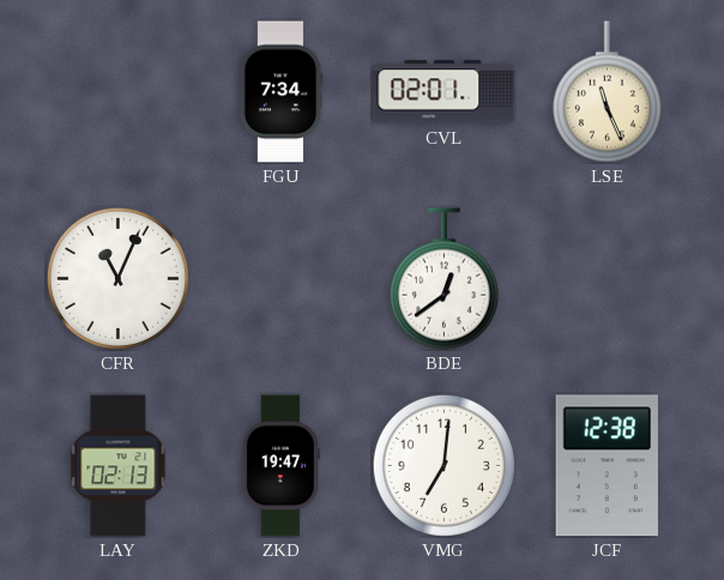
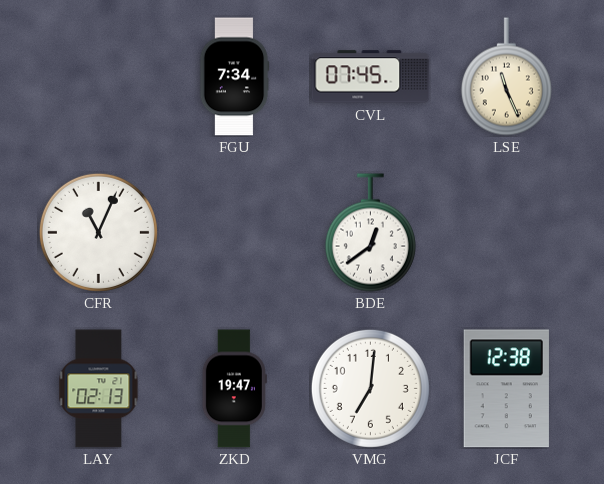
CVL: 02:01 -> 07:45 (371, 77)
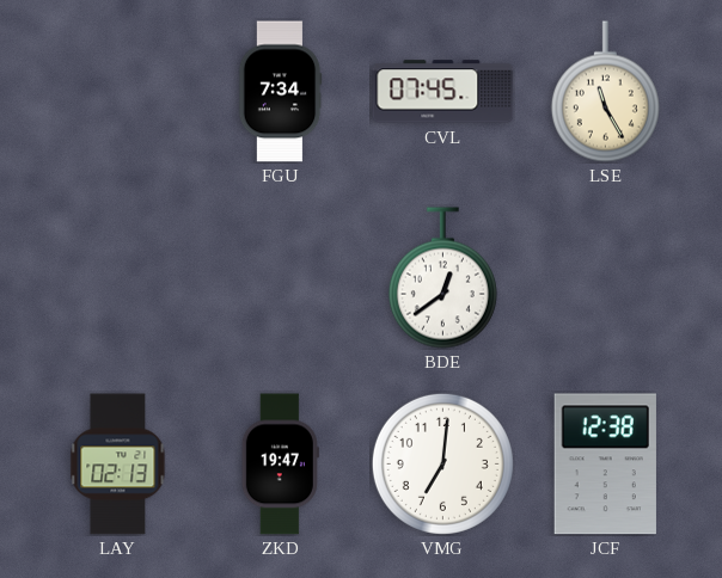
LSE: 11:26 -> 11:25 (605, 92)
CFR: 11:04 -> none (98, 232)
